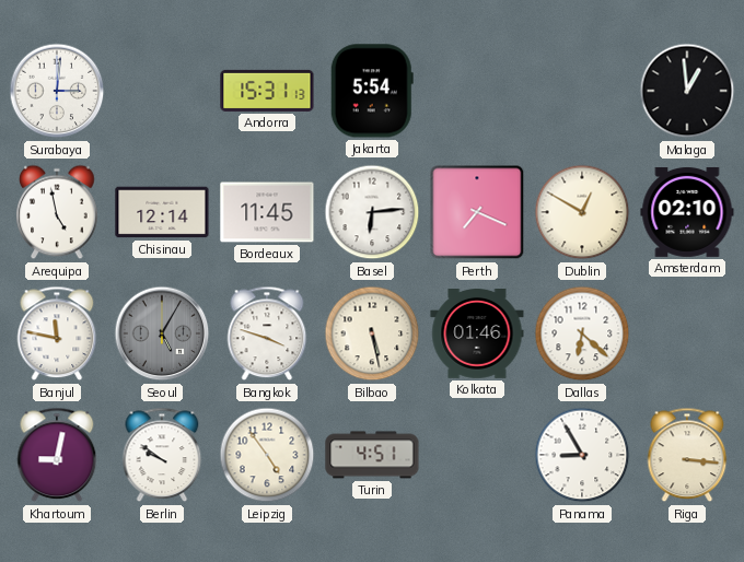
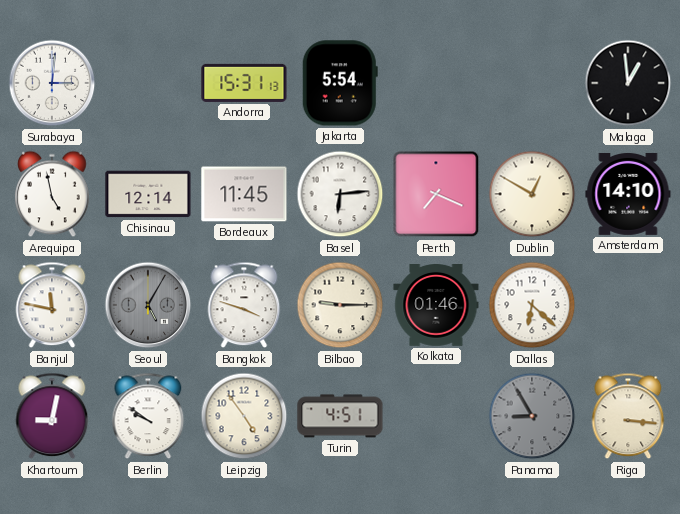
Amsterdam: 02:10 -> 14:10 (628, 194)
Bilbao: 5:28 -> 9:15 (340, 305)
Panama dial: white -> grey (532, 416)
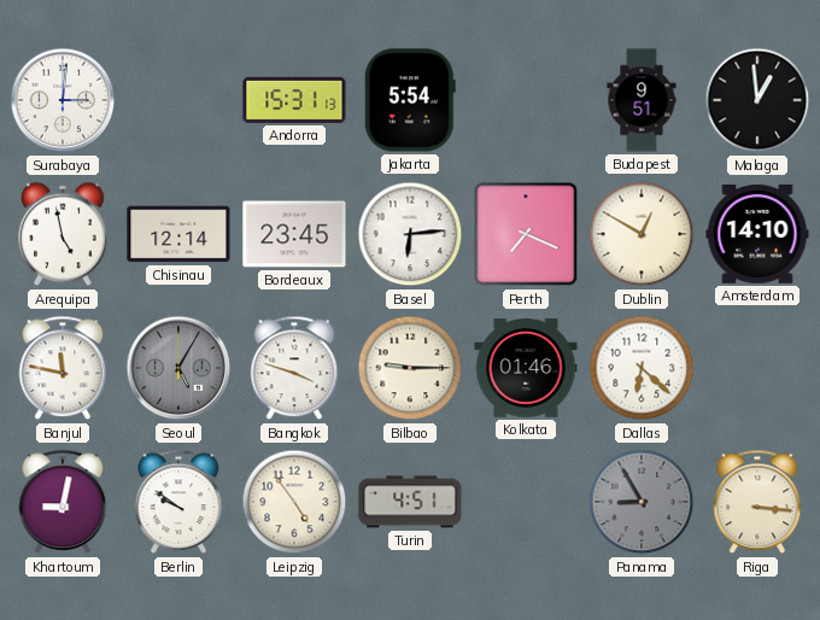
Budapest: none -> 9:51 (642, 100)
Bordeaux: 11:45 -> 23:45 (294, 234)
